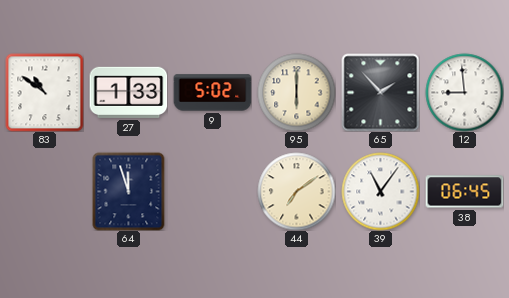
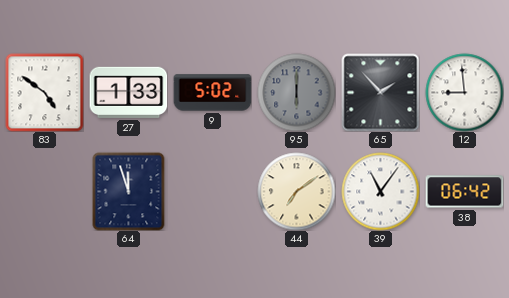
83: 10:51 -> 4:51 (44, 92)
95 dial: cream -> grey (296, 92)
38: 06:45 -> 06:42 (464, 192)
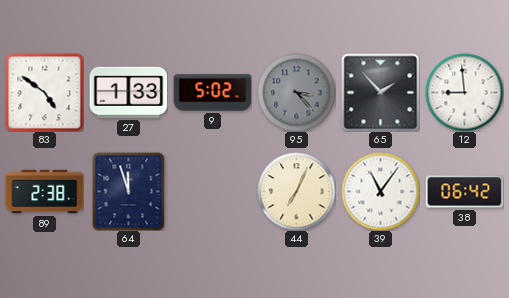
95: 6:00 -> 3:23 (296, 92)
89: none -> 2:38 (44, 192)
44: 7:09 -> 7:04 (296, 191)
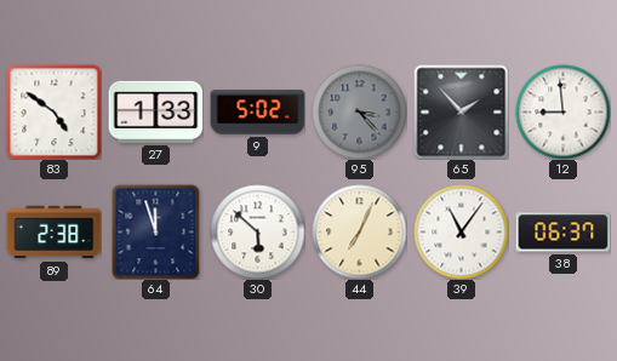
30: none -> 5:52 (257, 231)
38: 06:42 -> 06:37 (562, 233)
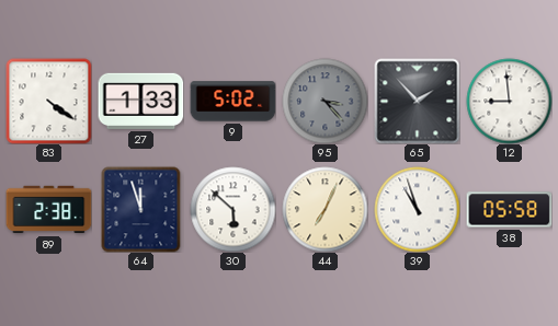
83: 4:51 -> 4:21 (48, 101)
39: 11:06 -> 10:57 (417, 209)
38: 06:37 -> 05:58 (509, 210)
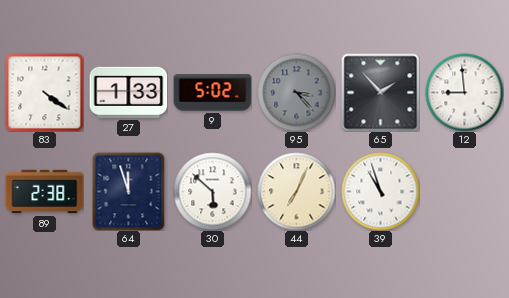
38: 05:58 -> none (509, 210)
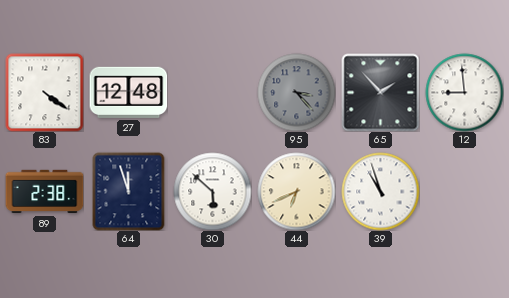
27: 1:33 -> 12:48 (128, 92)
9: 5:02 -> none (212, 93)
44: 7:04 -> 6:41 (296, 191)
